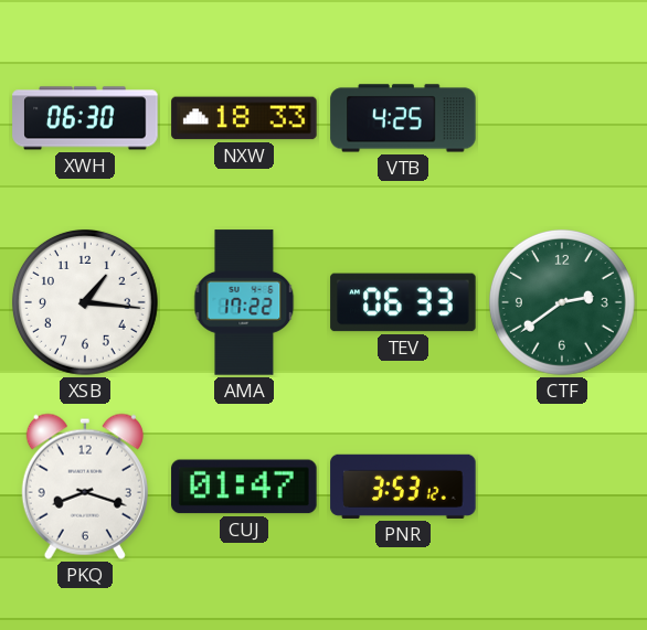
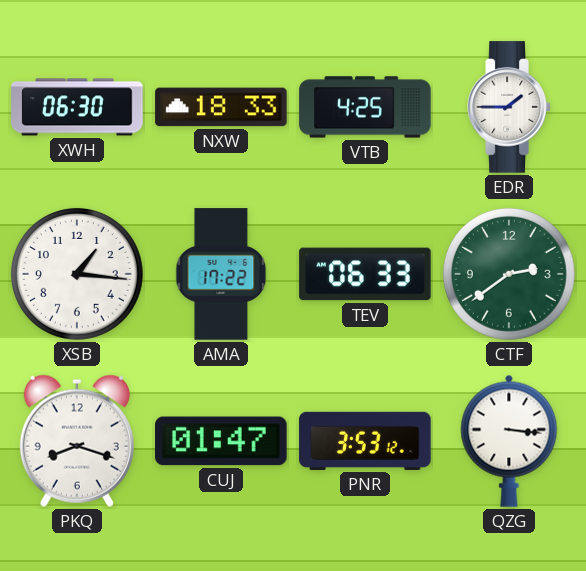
EDR: none -> 1:45 (509, 107)
QZG: none -> 3:16 (509, 441)
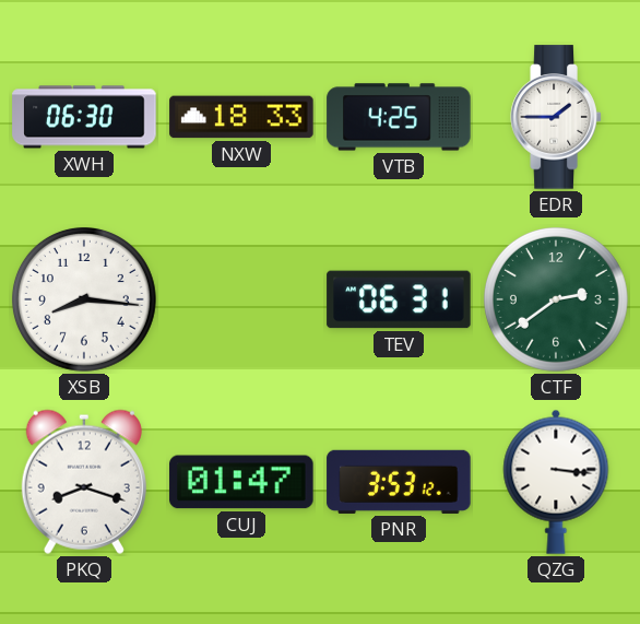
XSB: 1:16 -> 8:16 (84, 299)
AMA: 17:22 -> none (221, 274)
TEV: 06:33 -> 06:31 (399, 299)
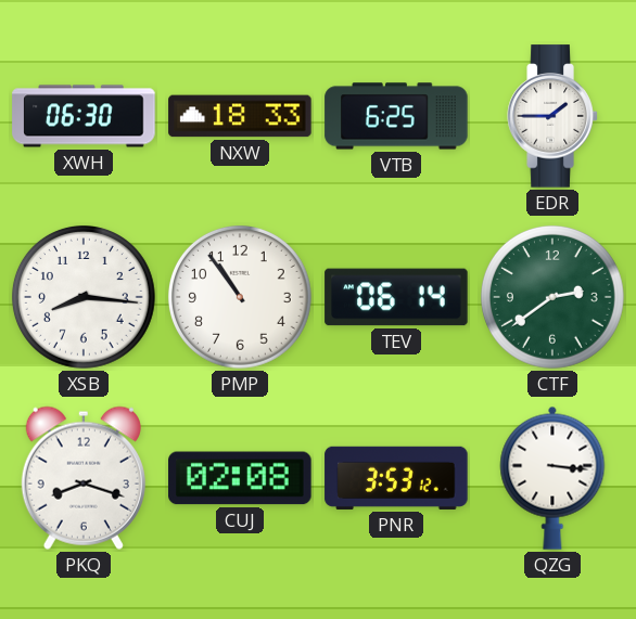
VTB: 4:25 -> 6:25 (396, 116)
PMP: none -> 10:54 (240, 297)
TEV: 06:31 -> 06:14 (396, 297)
CUJ: 01:47 -> 02:08 (240, 478)
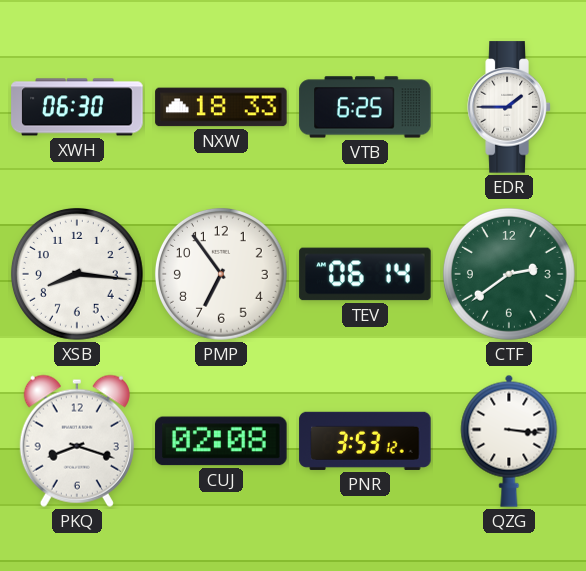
PMP: 10:54 -> 6:54 (221, 274)
